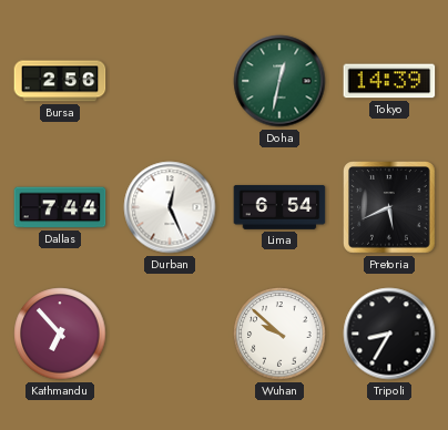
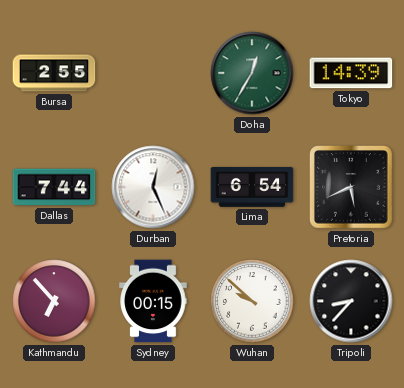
Bursa: 2:56 -> 2:55 (54, 73)
Doha: 12:32 -> 12:35 (252, 73)
Sydney: none -> 00:15 (153, 301)
Tripoli: 8:35 -> 8:37 (351, 301)
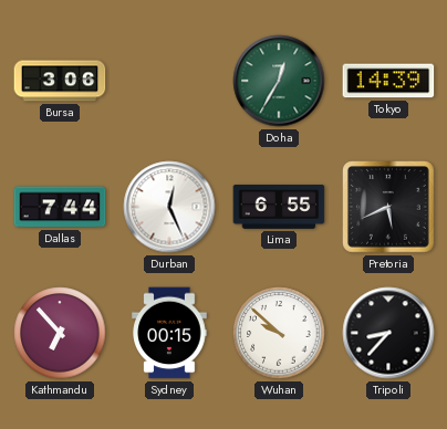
Bursa: 2:55 -> 3:06 (60, 81)
Lima: 6:54 -> 6:55 (279, 207)
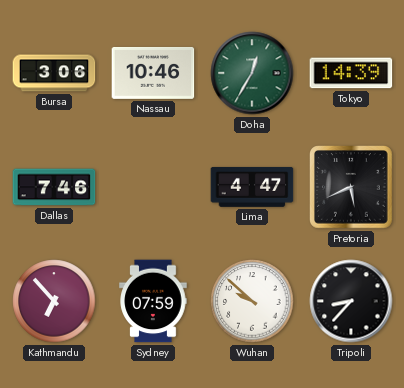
Nassau: none -> 10:46 (153, 73)
Dallas: 7:44 -> 7:46 (54, 187)
Durban: 12:26 -> none (169, 207)
Lima: 6:55 -> 4:47 (252, 187)
Sydney: 00:15 -> 07:59 (153, 301)
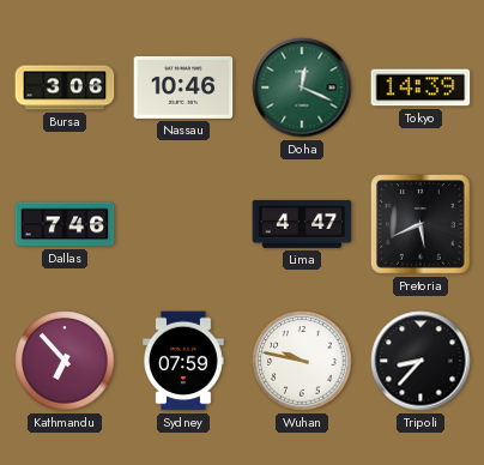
Doha: 12:35 -> 12:19 (302, 87)
Wuhan: 9:52 -> 9:47 (302, 361)
